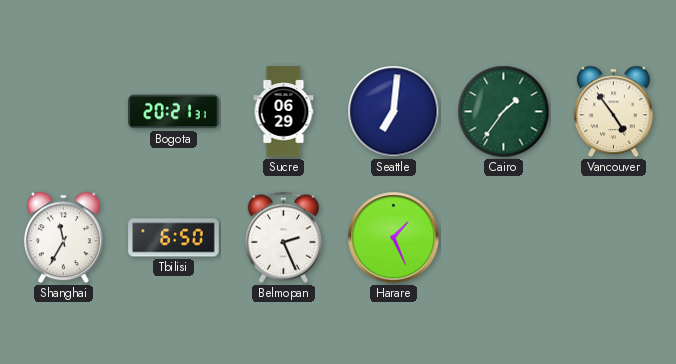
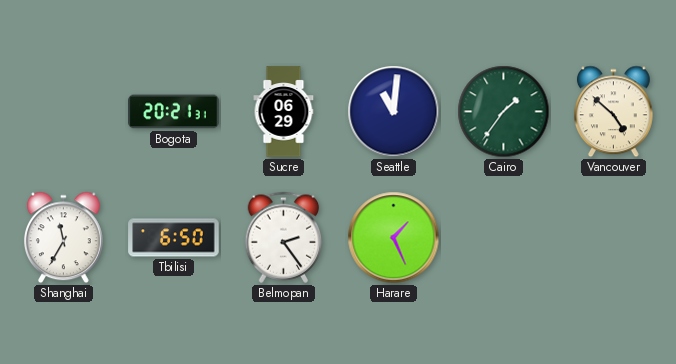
Seattle: 7:01 -> 11:01 (394, 112)
Vancouver: 4:54 -> 4:52 (614, 112)
Belmopan: 2:26 -> 2:24 (284, 237)
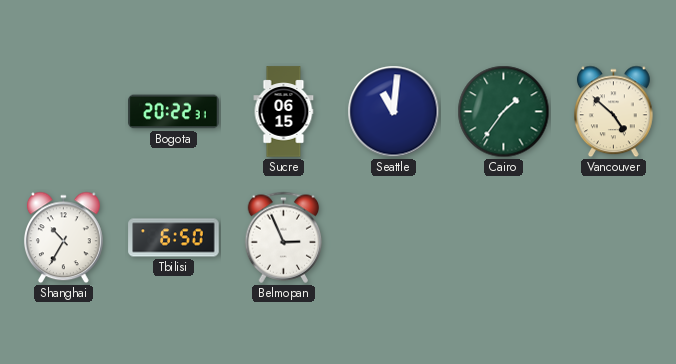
Bogota: 20:21 -> 20:22 (174, 112)
Sucre: 06:29 -> 06:15 (284, 112)
Shanghai: 11:35 -> 10:35 (64, 238)
Belmopan: 2:24 -> 2:56 (284, 237)
Harare: 1:26 -> none (394, 238)
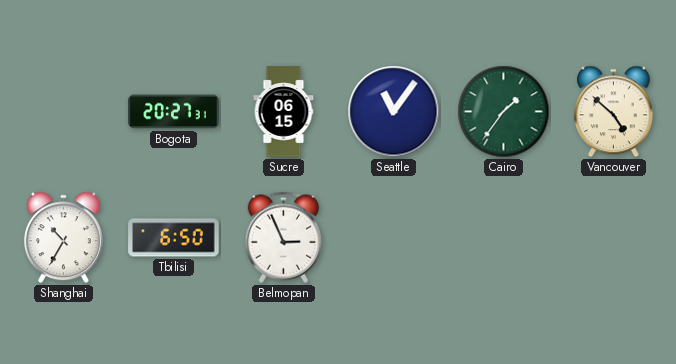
Bogota: 20:22 -> 20:27 (174, 112)
Seattle: 11:01 -> 11:06 (394, 112)
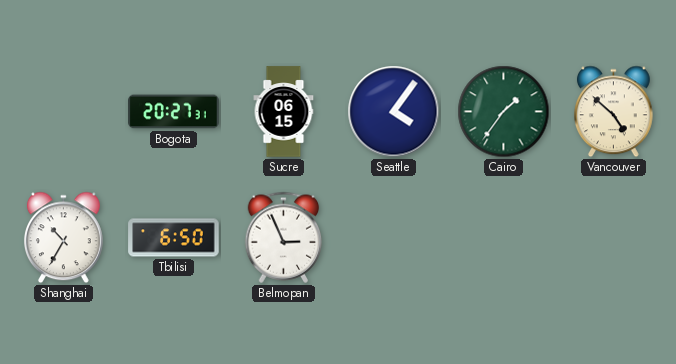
Seattle: 11:06 -> 4:06 (394, 112)
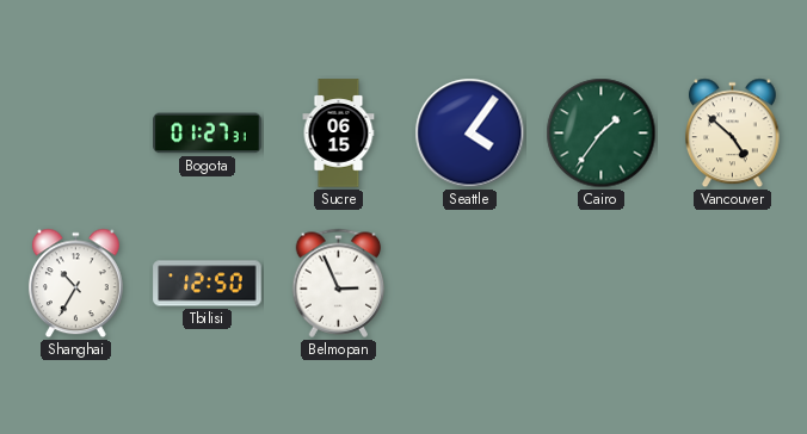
Bogota: 20:27 -> 01:27 (208, 134)
Tbilisi: 6:50 -> 12:50 (208, 284)
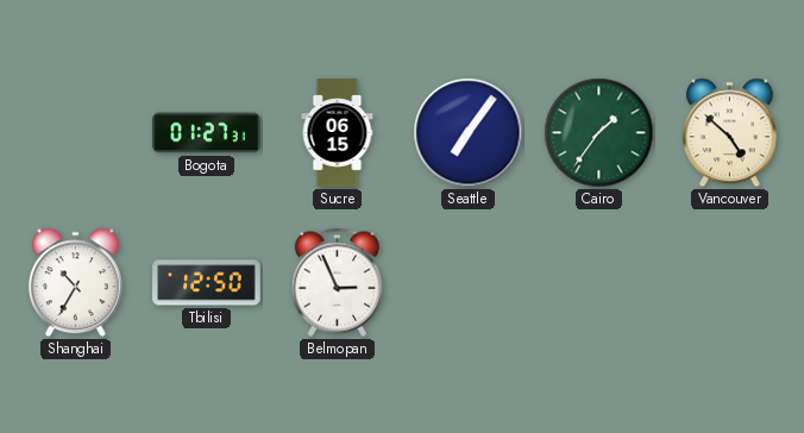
Seattle: 4:06 -> 7:06 (469, 133)
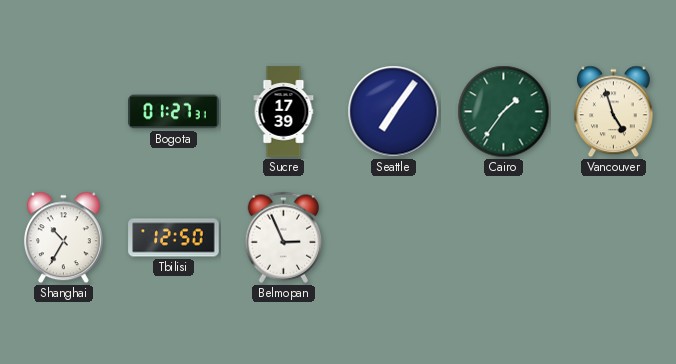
Sucre: 06:15 -> 17:39 (284, 112)
Vancouver: 4:52 -> 4:57 (614, 112)
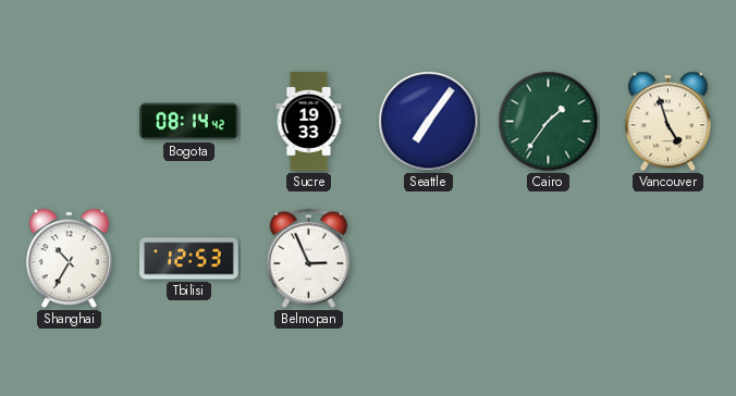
Bogota: 01:27 -> 08:14 (189, 122)
Sucre: 17:39 -> 19:33 (309, 122)
Tbilisi: 12:50 -> 12:53 (189, 259)
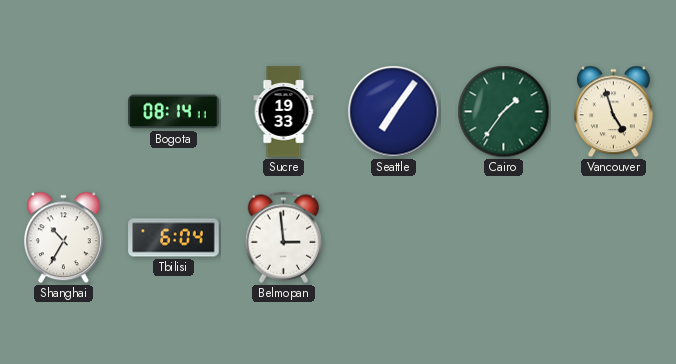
Bogota: 08:14:42 -> 08:14:11 (174, 112)
Tbilisi: 12:53 -> 6:04 (174, 238)
Belmopan: 2:56 -> 2:59 (284, 237)
